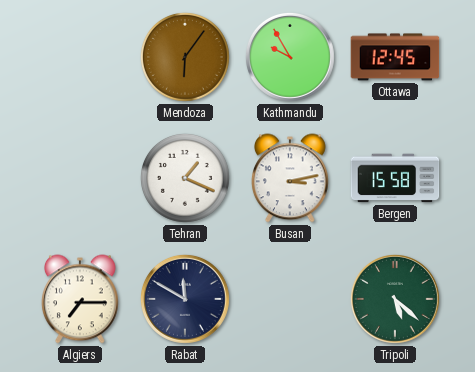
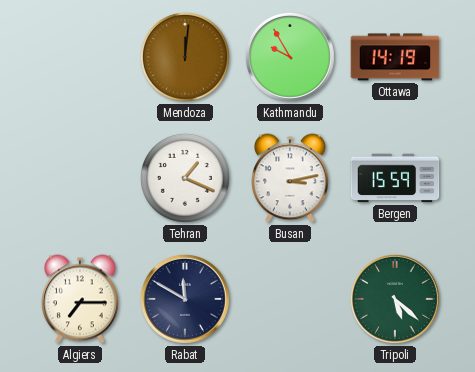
Mendoza: 6:06 -> 12:01 (185, 57)
Ottawa: 12:45 -> 14:19 (395, 57)
Bergen: 15:58 -> 15:59 (395, 178)
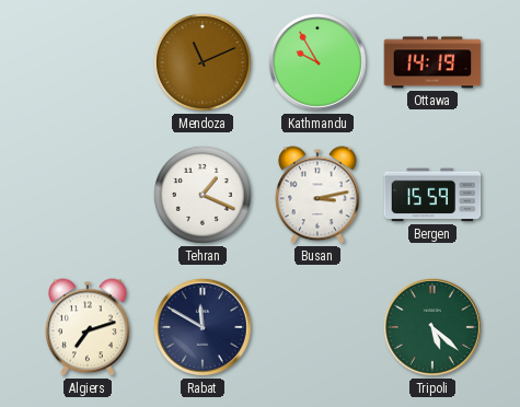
Mendoza: 12:01 -> 11:11 (203, 62)
Algiers: 7:15 -> 7:12 (88, 327)
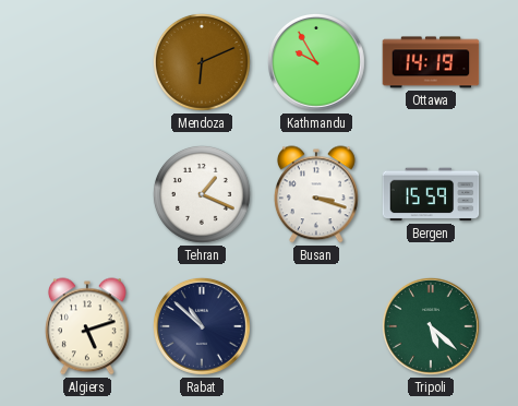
Mendoza: 11:11 -> 6:11 (202, 62)
Busan: 3:13 -> 3:18 (316, 194)
Algiers: 7:12 -> 5:12 (87, 326)
Rabat: 11:50 -> 10:52 (202, 326)
